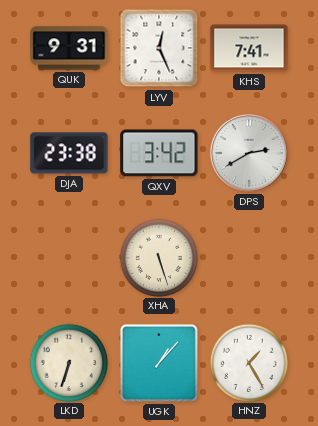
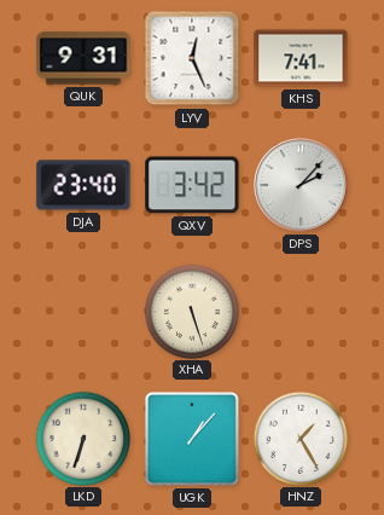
DJA: 23:38 -> 23:40 (83, 185)
DPS: 2:40 -> 2:07 (301, 185)
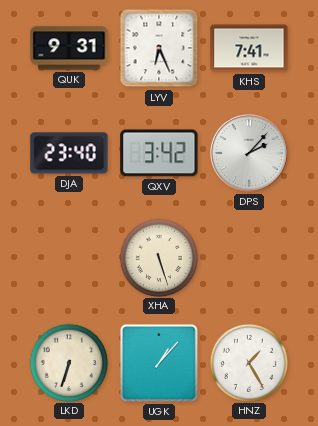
LYV: 12:26 -> 6:26 (159, 48)
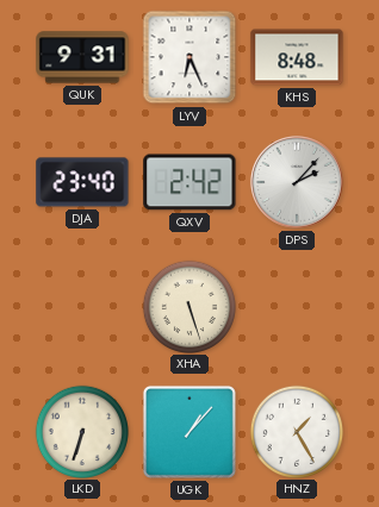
KHS: 7:41 -> 8:48 (297, 57)
QXV: 3:42 -> 2:42 (189, 182)
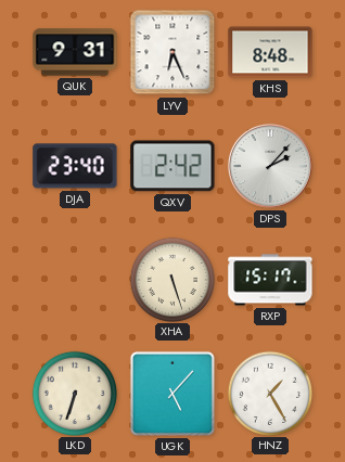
RXP: none -> 15:17 (270, 280)
UGK: 1:07 -> 5:07 (173, 394)
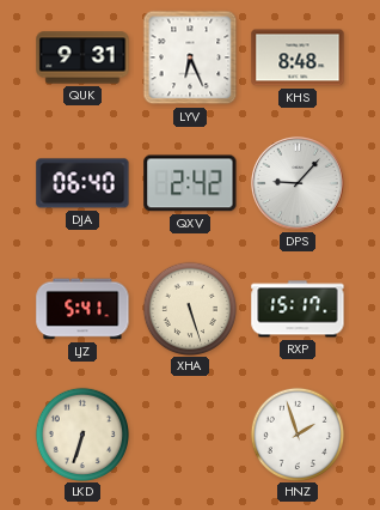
DJA: 23:40 -> 06:40 (82, 183)
DPS: 2:07 -> 9:07 (298, 183)
LJZ: none -> 5:41 (82, 309)
UGK: 5:07 -> none (173, 394)
HNZ: 1:25 -> 1:57 (296, 433)
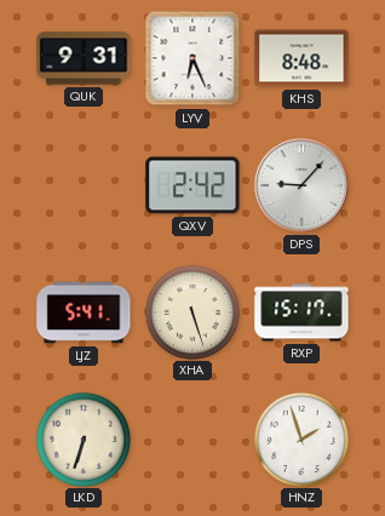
DJA: 06:40 -> none (82, 183)
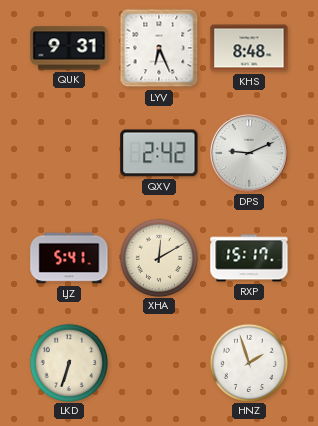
DPS: 9:07 -> 9:11 (249, 153)
XHA: 5:27 -> 12:10 (158, 257)
